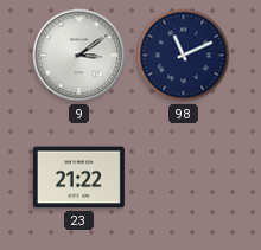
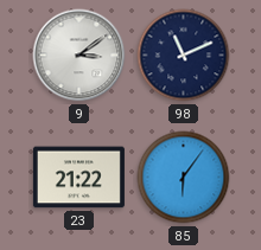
85: none -> 6:06 (184, 178)
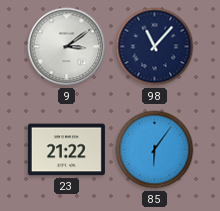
98: 11:11 -> 11:07 (155, 47)
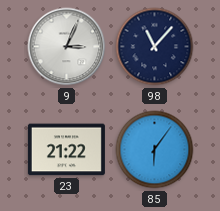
9: 3:09 -> 3:04 (67, 47)
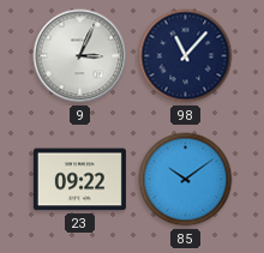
23: 21:22 -> 09:22 (79, 180)
85: 6:06 -> 10:09 (186, 180)
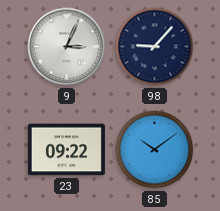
98: 11:07 -> 9:07 (155, 47)
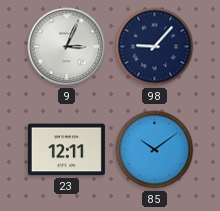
23: 09:22 -> 12:11 (66, 150)
